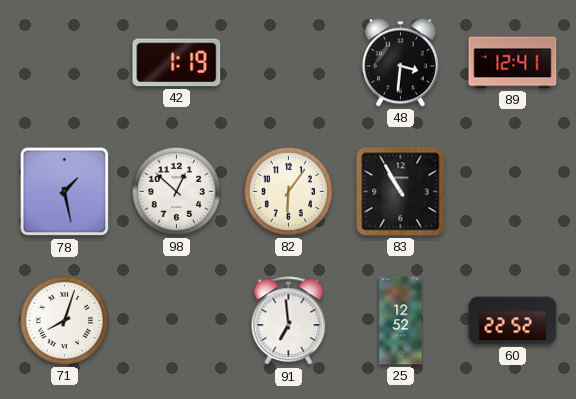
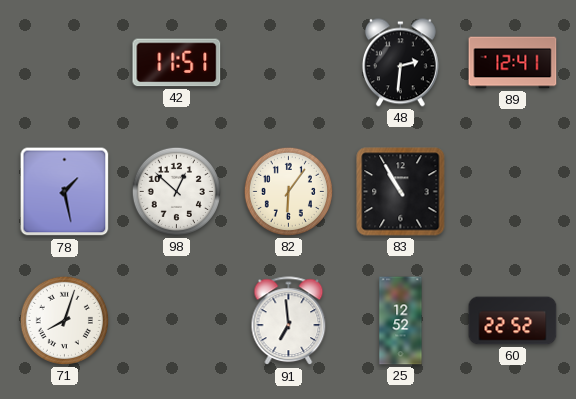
42: 1:19 -> 11:51 (177, 63)
48: 3:31 -> 2:31 (400, 63)
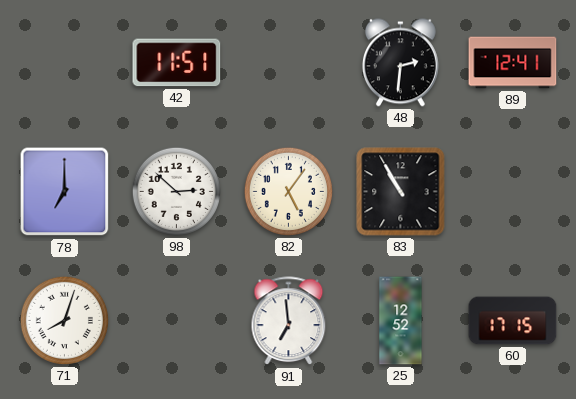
78: 1:28 -> 7:00 (65, 192)
98: 12:52 -> 2:52 (176, 191)
82: 6:06 -> 5:06 (288, 191)
60: 22:52 -> 17:15 (513, 321)
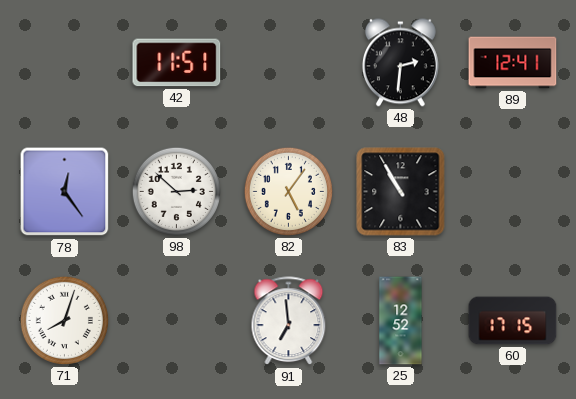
78: 7:00 -> 12:24 (65, 192)
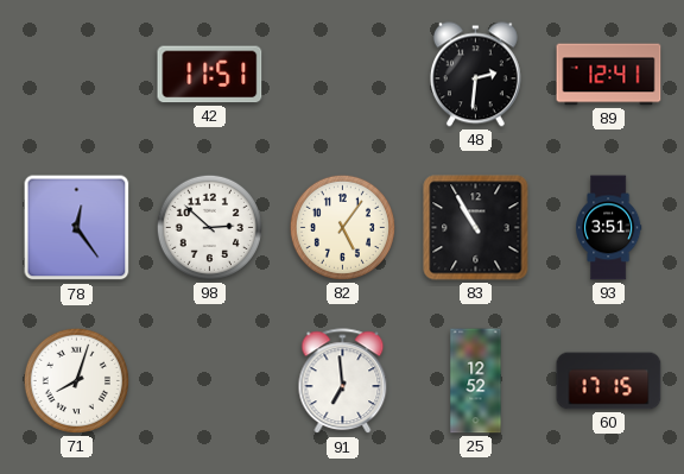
93: none -> 3:51 (609, 228)
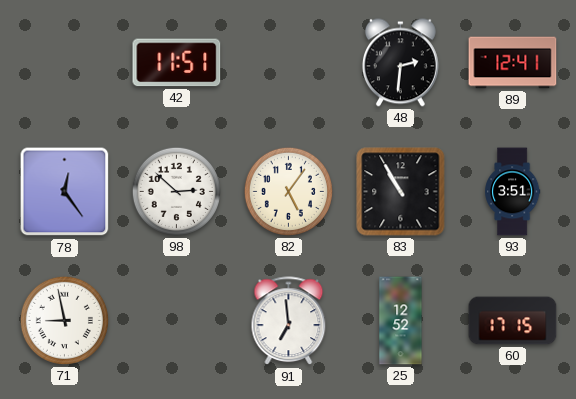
71: 8:03 -> 8:58 (64, 320)
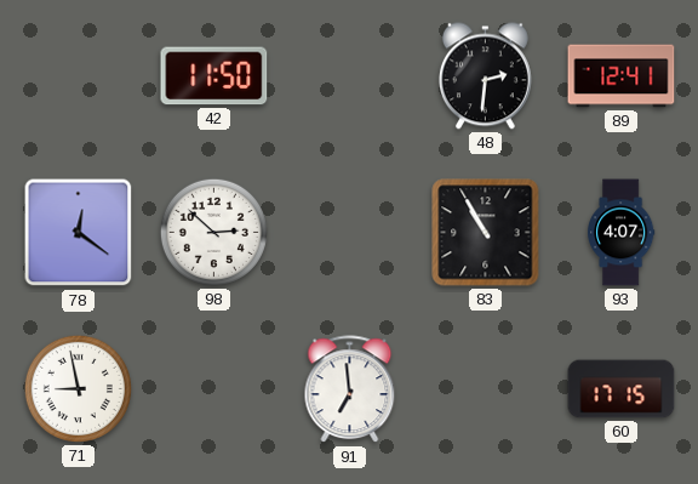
42: 11:51 -> 11:50 (214, 76)
78: 12:24 -> 12:21 (79, 233)
82: 5:06 -> none (288, 191)
93: 3:51 -> 4:07 (622, 233)
25: 12:52 -> none (401, 321)
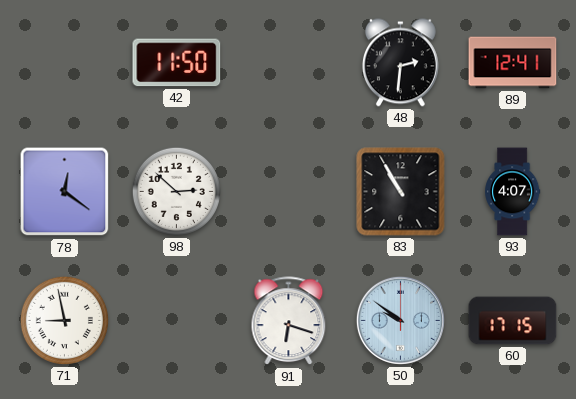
91: 6:59 -> 6:18 (289, 321)
50: none -> 9:51 (400, 320)
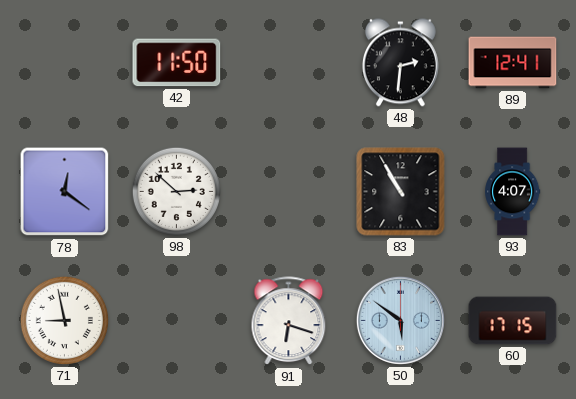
50: 9:51 -> 5:51 (400, 320)
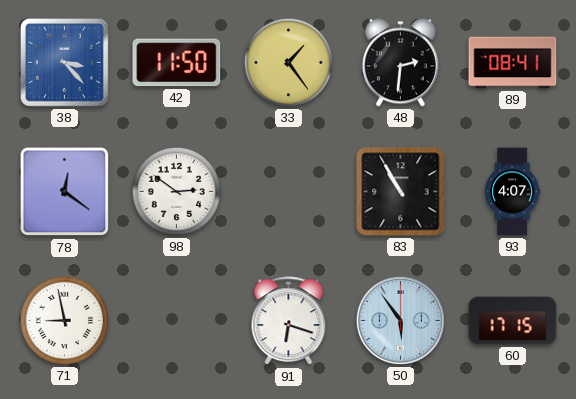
38: none -> 3:23 (64, 62)
33: none -> 1:24 (288, 62)
89: 12:41 -> 08:41 (513, 63)
98: 2:52 -> 2:51 (176, 191)
50: 5:51 -> 5:54 (400, 320)
